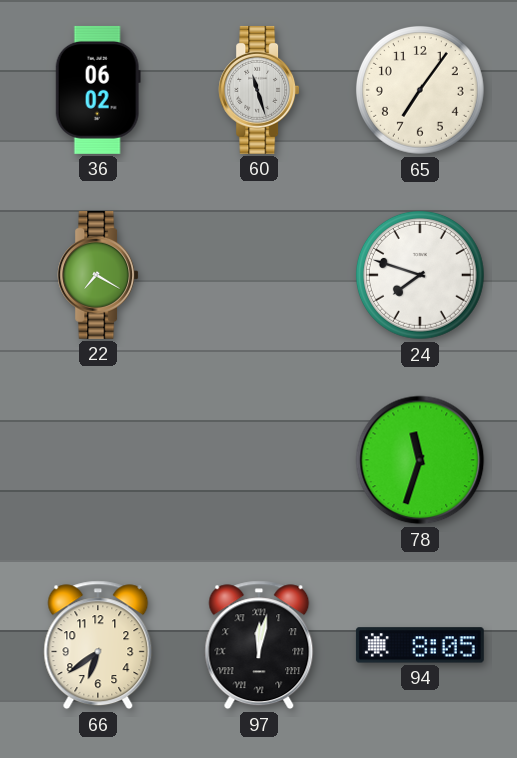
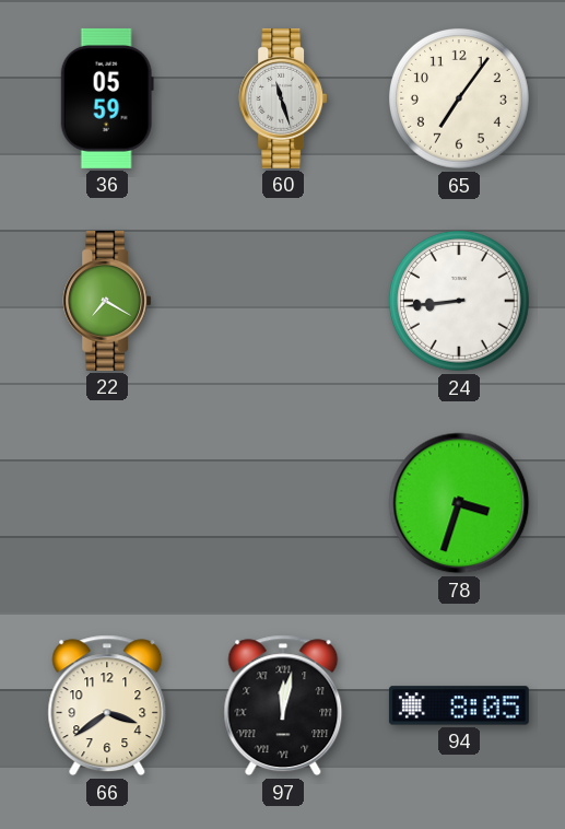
36: 06:02 -> 05:59 (107, 98)
24: 7:48 -> 8:44 (459, 301)
78: 11:33 -> 3:33 (459, 503)
66: 6:39 -> 3:39 (107, 705)
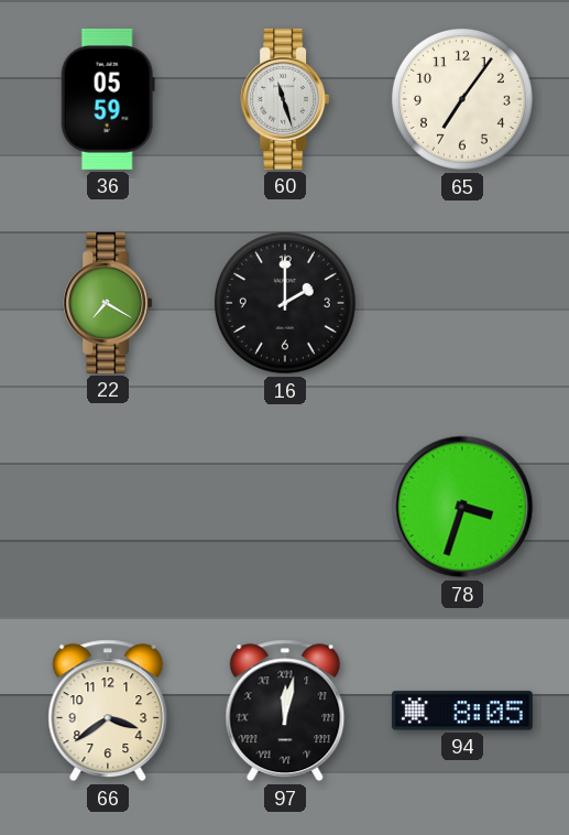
16: none -> 2:00 (285, 303)
24: 8:44 -> none (459, 301)
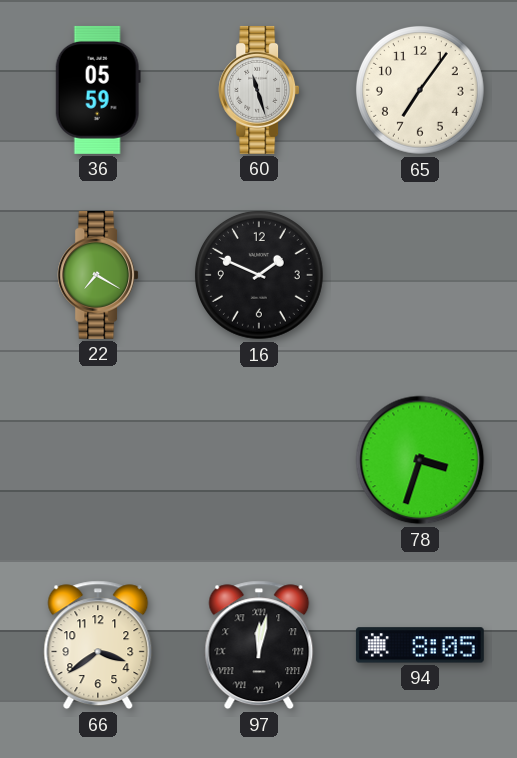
16: 2:00 -> 1:49 (259, 275)
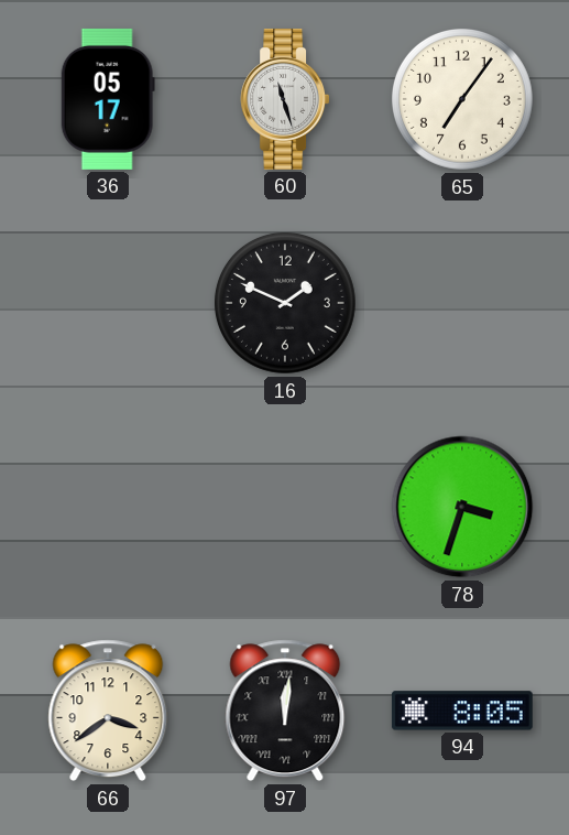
36: 05:59 -> 05:17 (108, 99)
22: 7:20 -> none (98, 275)
97: 12:02 -> 12:01 (285, 711)
